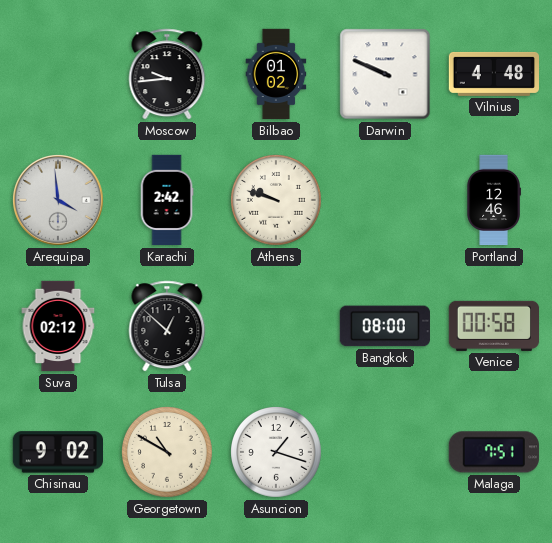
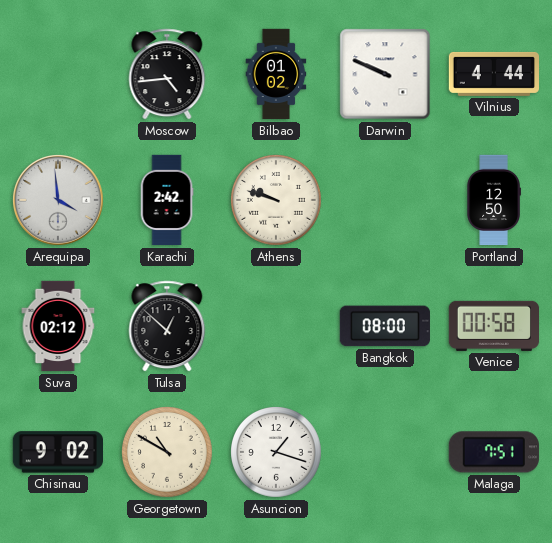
Moscow: 9:44 -> 4:44 (167, 74)
Vilnius: 4:48 -> 4:44 (493, 74)
Portland: 12:46 -> 12:50 (494, 200)
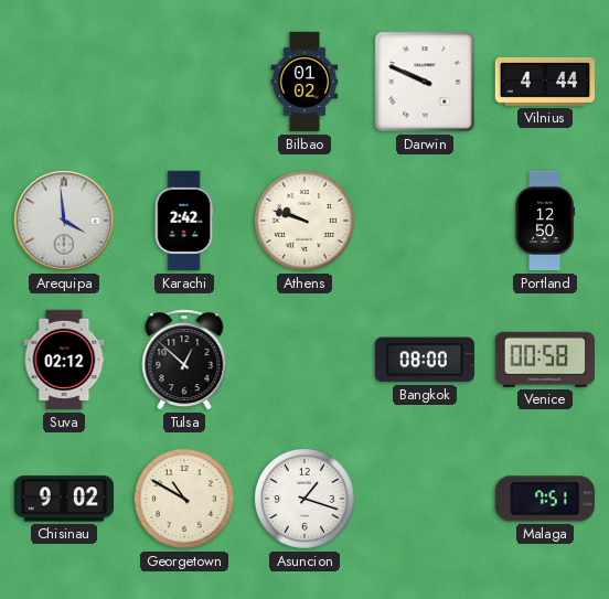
Moscow: 4:44 -> none (167, 74)
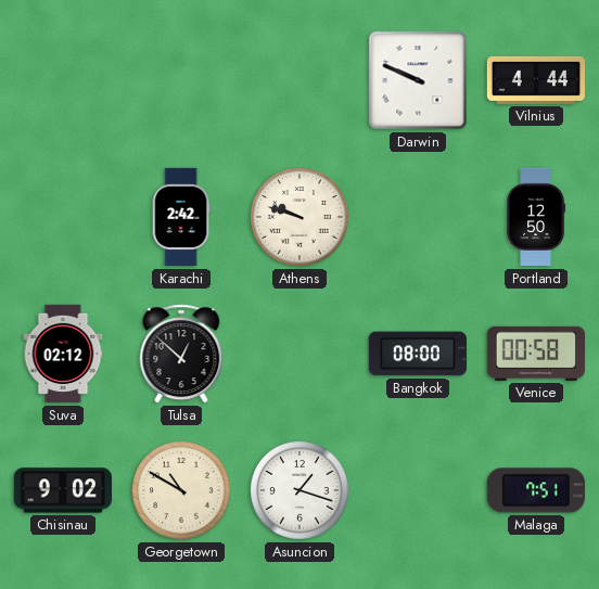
Bilbao: 01:02 -> none (304, 82)
Arequipa: 3:59 -> none (64, 221)
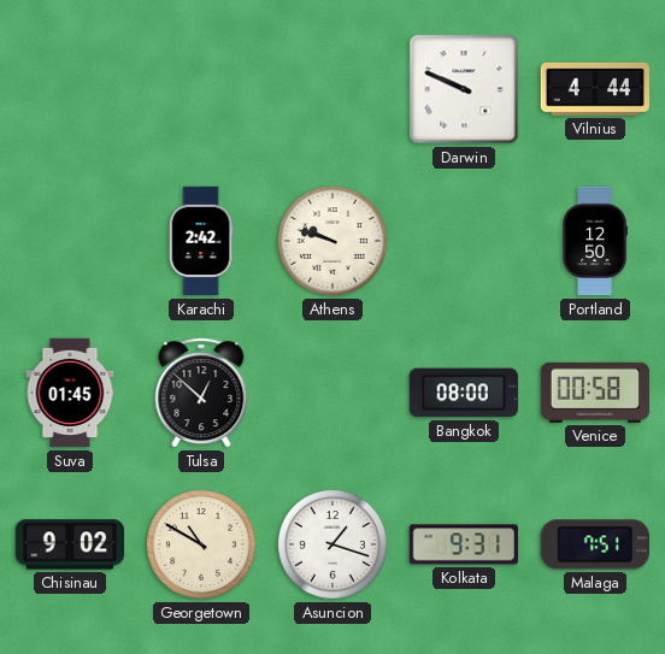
Suva: 02:12 -> 01:45 (70, 393)
Kolkata: none -> 9:31 (464, 544)
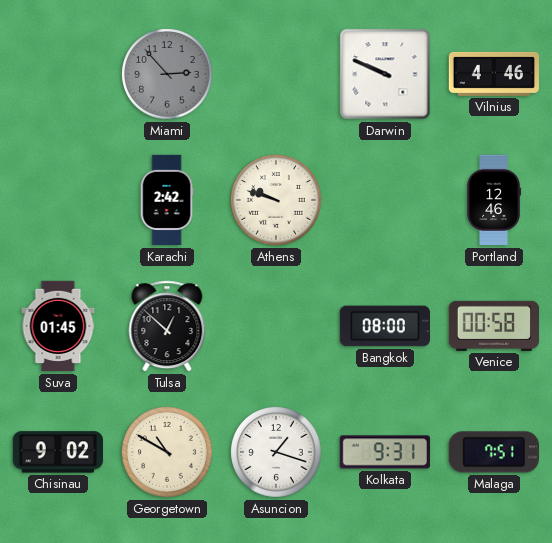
Miami: none -> 2:53 (168, 75)
Vilnius: 4:44 -> 4:46 (493, 74)
Portland: 12:50 -> 12:46 (494, 200)
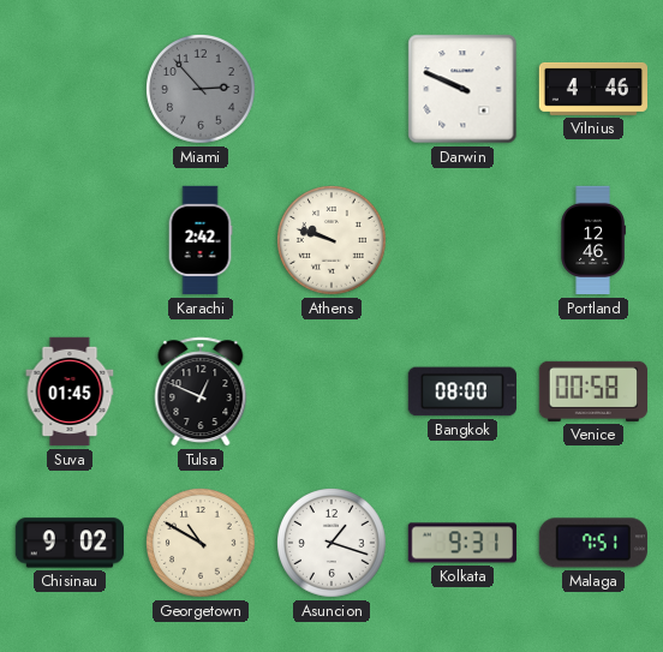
Tulsa: 12:52 -> 12:49 (201, 391)
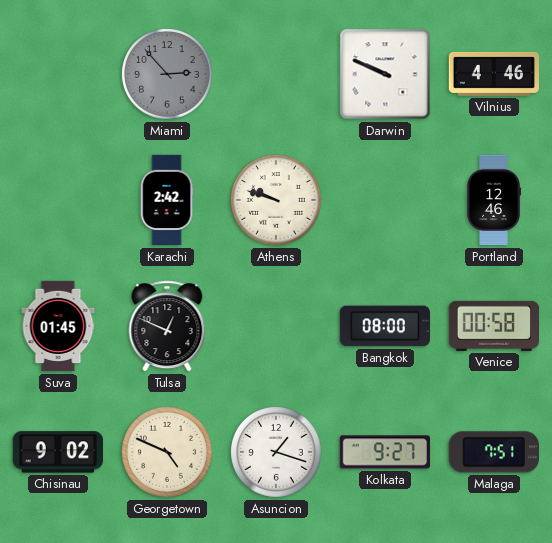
Georgetown: 10:50 -> 4:49 (168, 453)
Kolkata: 9:31 -> 9:27 (385, 452)
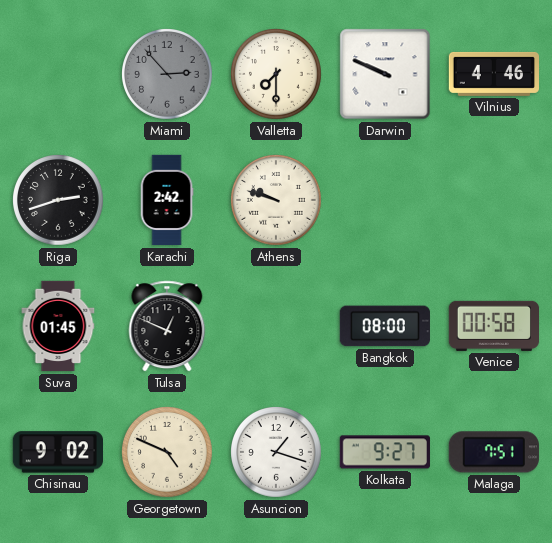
Valletta: none -> 7:30 (277, 75)
Riga: none -> 2:42 (59, 201)
Portland: 12:46 -> none (494, 200)
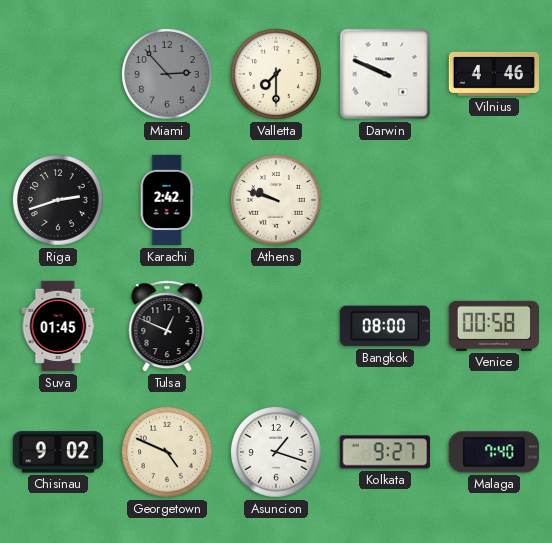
Malaga: 7:51 -> 7:40 (494, 452)
